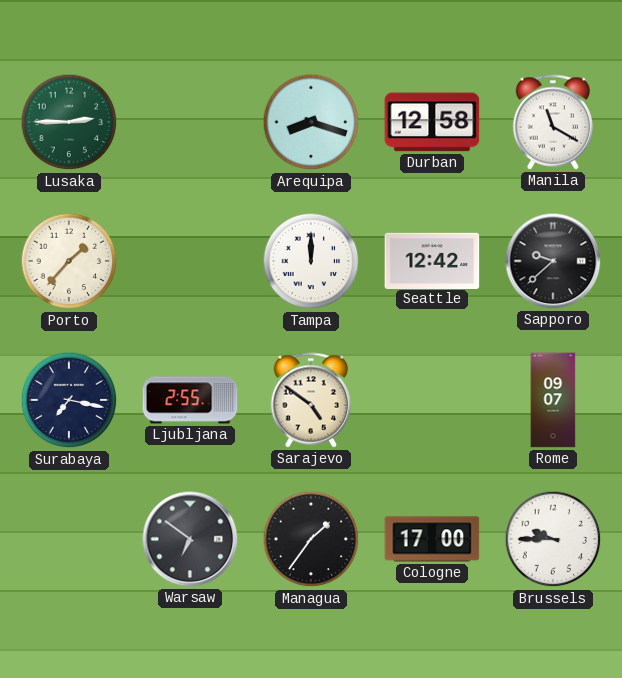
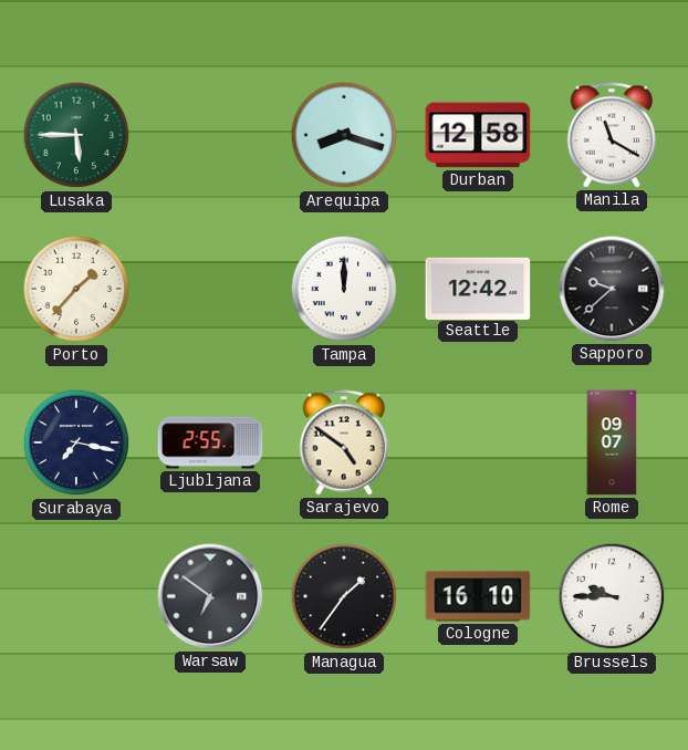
Lusaka: 2:45 -> 5:45 (76, 135)
Cologne: 17:00 -> 16:10 (478, 596)
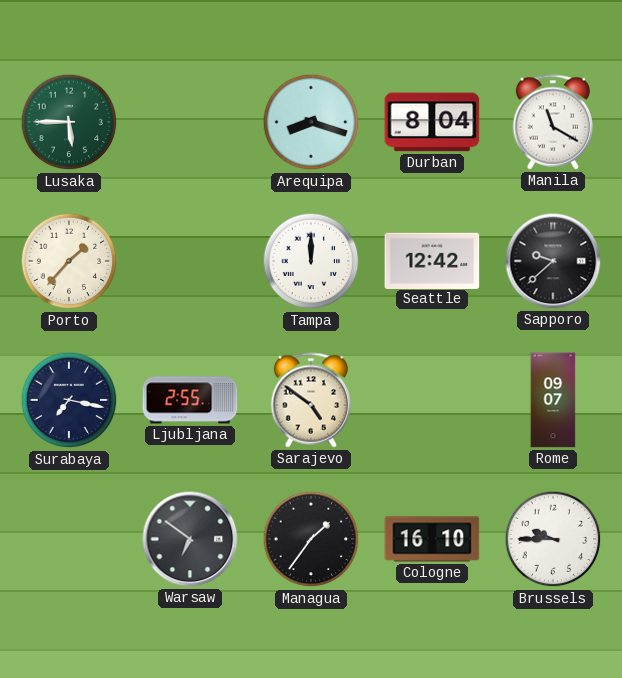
Durban: 12:58 -> 8:04 (432, 122)
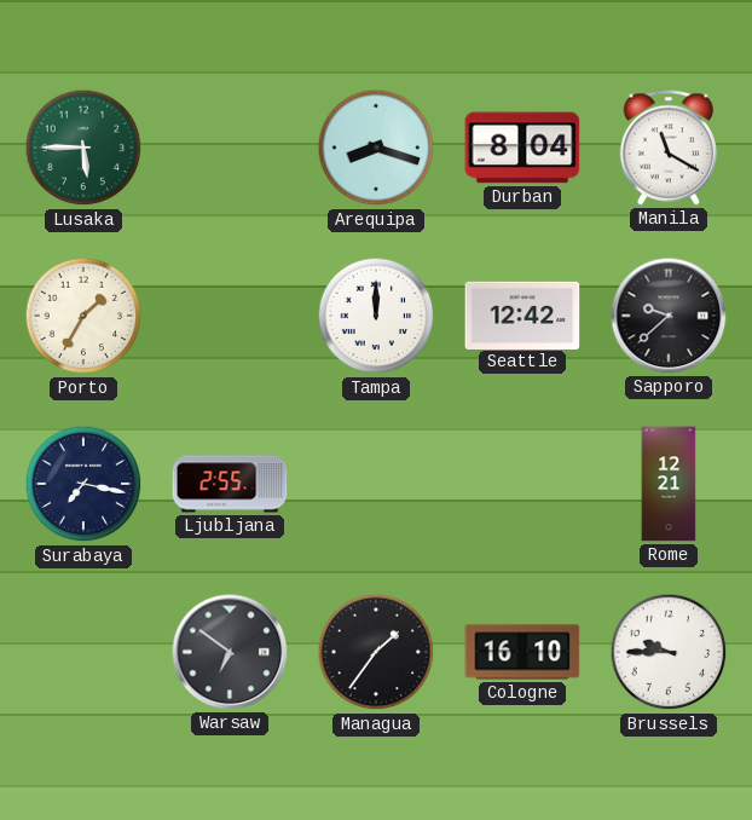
Porto: 1:37 -> 1:35 (83, 316)
Sarajevo: 4:51 -> none (311, 400)
Rome: 09:07 -> 12:21 (669, 484)
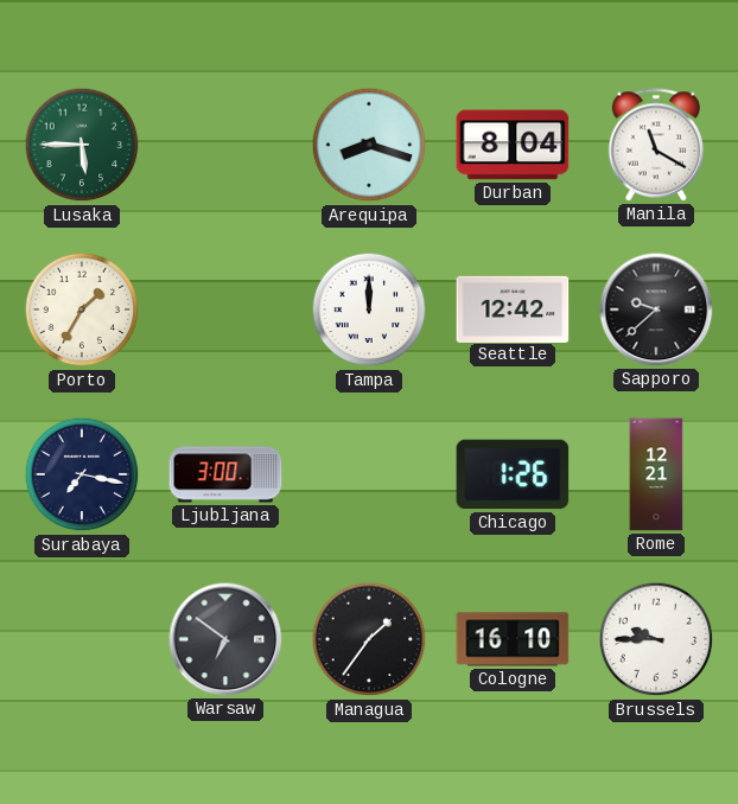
Ljubljana: 2:55 -> 3:00 (225, 474)
Chicago: none -> 1:26 (513, 474)
